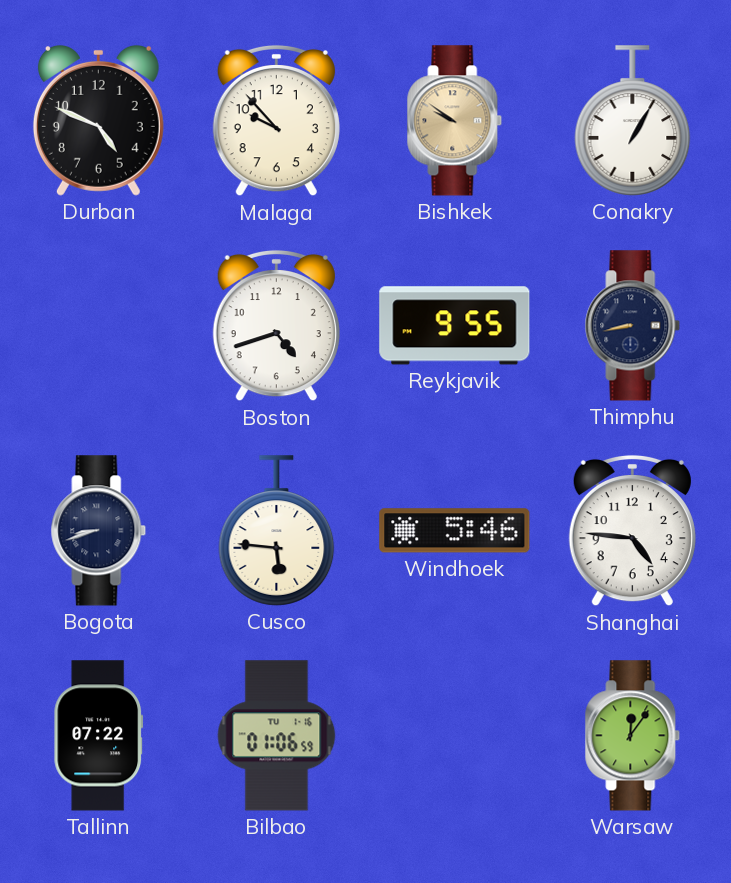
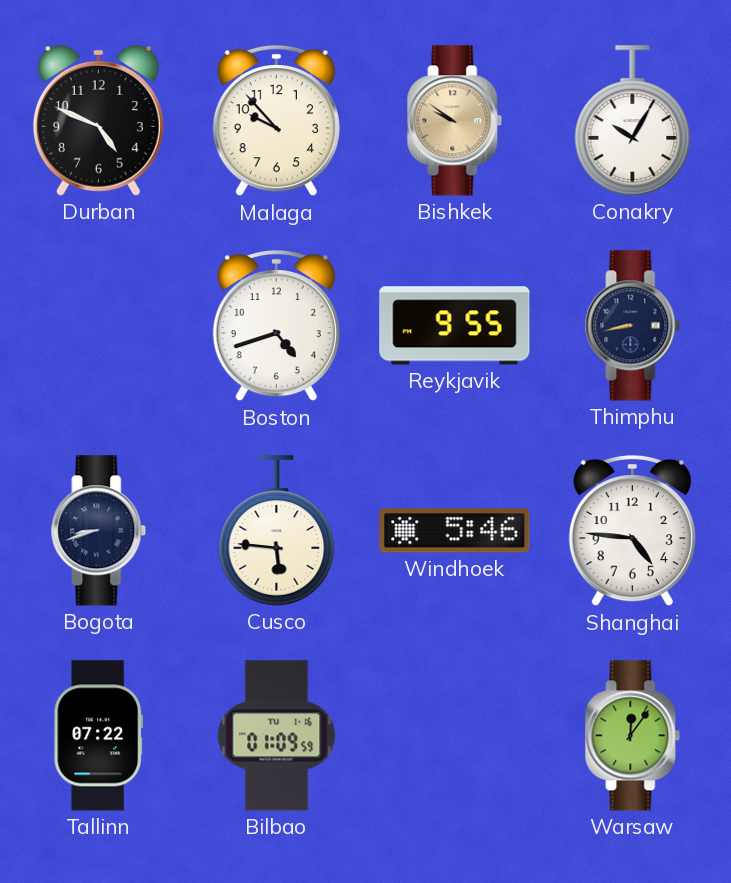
Conakry: 1:05 -> 10:05 (633, 121)
Bilbao: 01:06 -> 01:09 (277, 736)
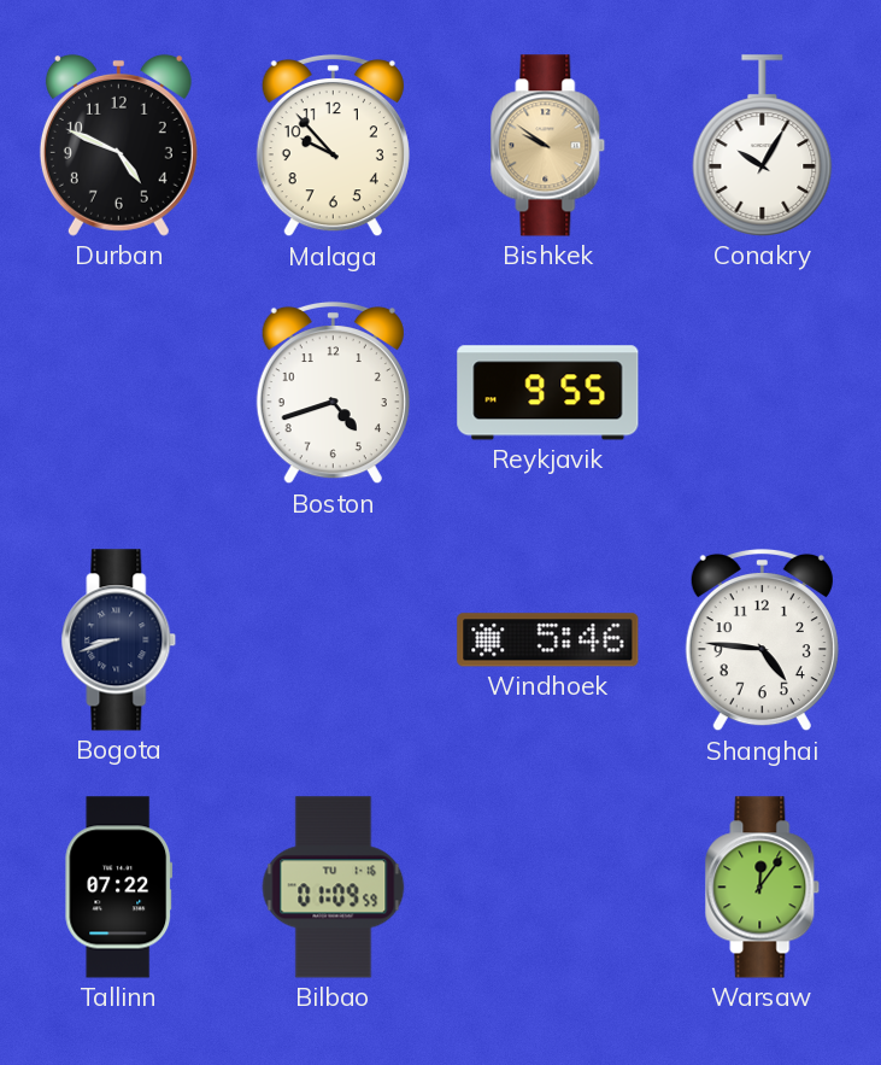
Thimphu: 8:43 -> none (633, 326)
Cusco: 5:46 -> none (277, 531)
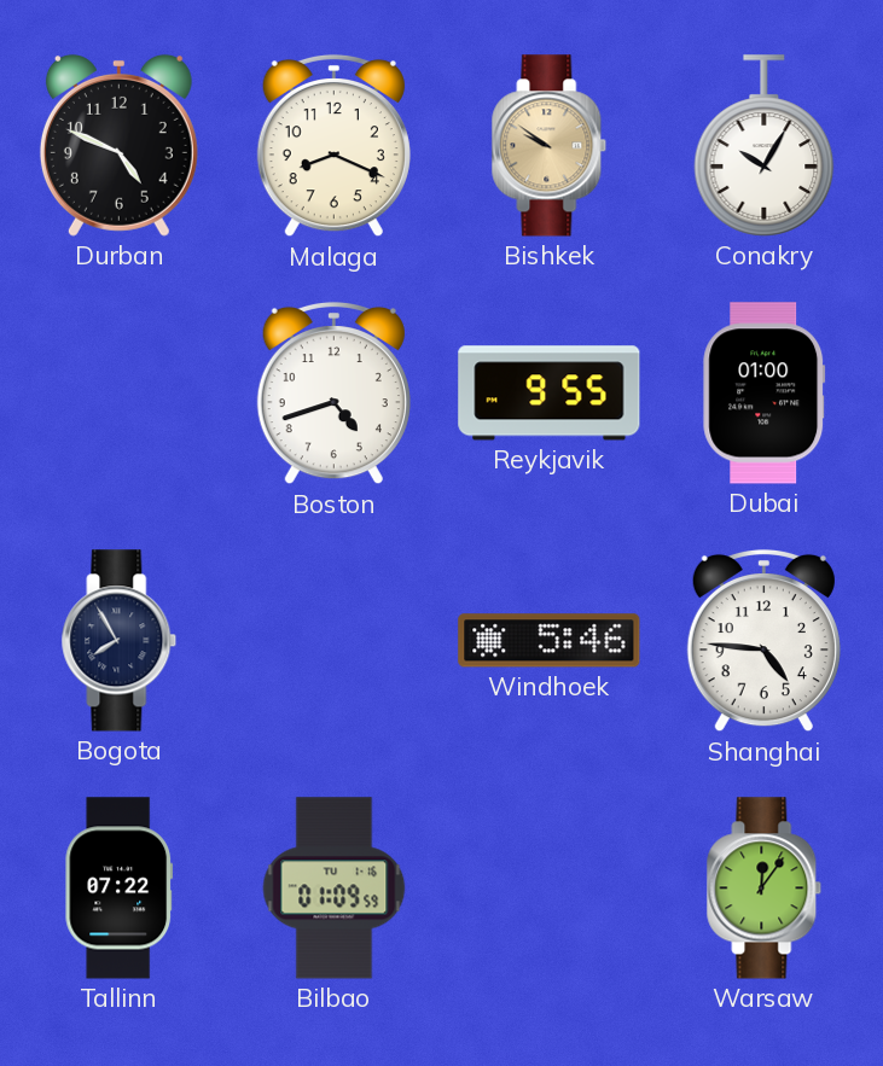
Malaga: 9:53 -> 8:19 (333, 146)
Dubai: none -> 01:00 (765, 394)
Bogota: 8:42 -> 7:55 (120, 641)
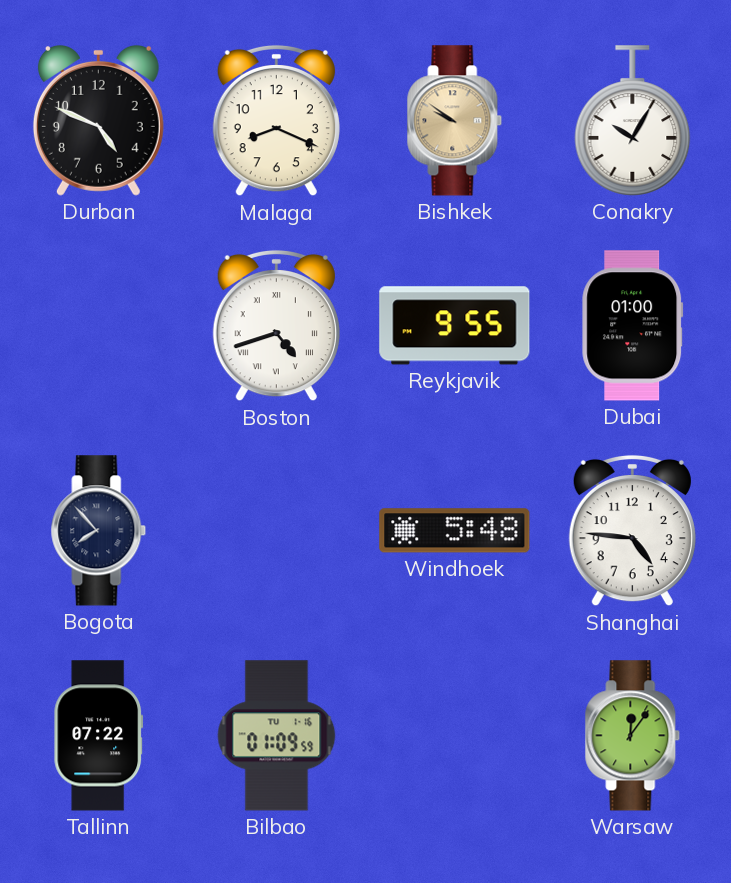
Boston numerals: Arabic -> Roman (276, 326)
Bogota: 7:55 -> 7:53 (99, 531)
Windhoek: 5:46 -> 5:48 (455, 531)
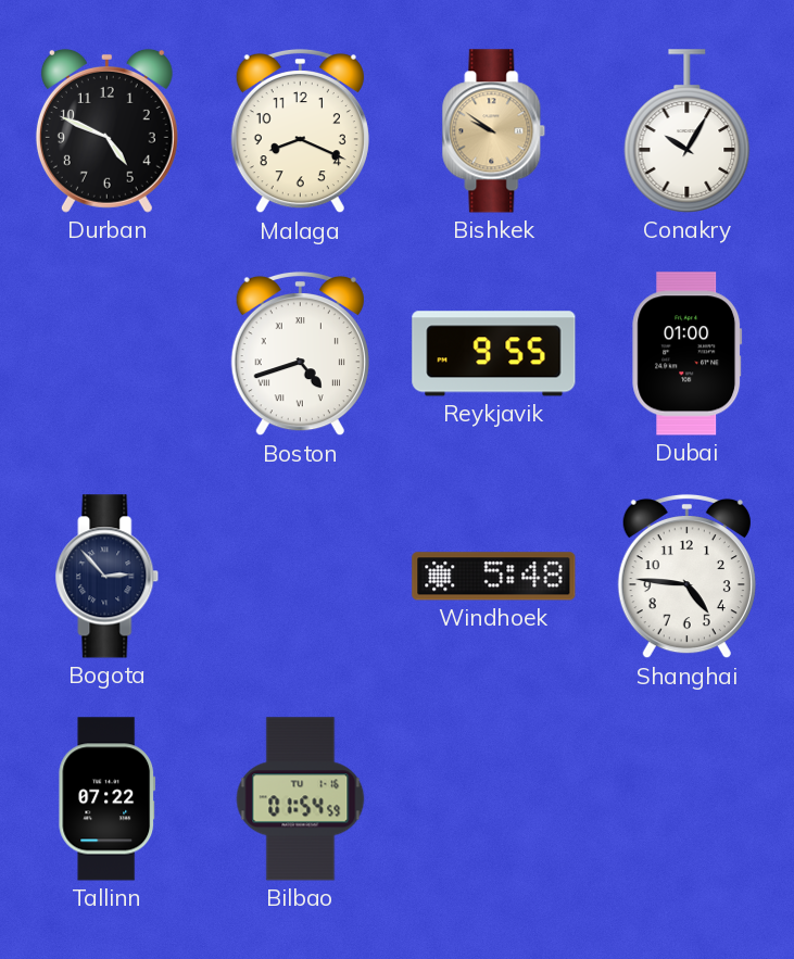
Bogota: 7:53 -> 2:53 (108, 577)
Bilbao: 01:09 -> 01:54 (301, 799)
Warsaw: 12:06 -> none (633, 736)
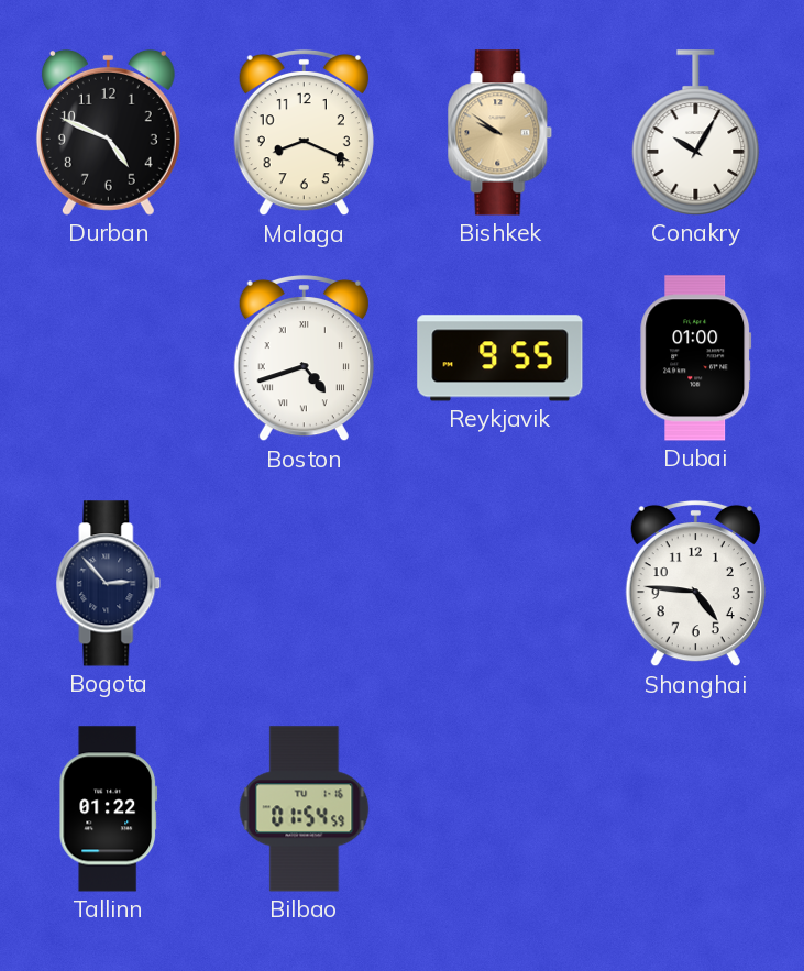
Windhoek: 5:48 -> none (494, 577)
Tallinn: 07:22 -> 01:22 (109, 809)
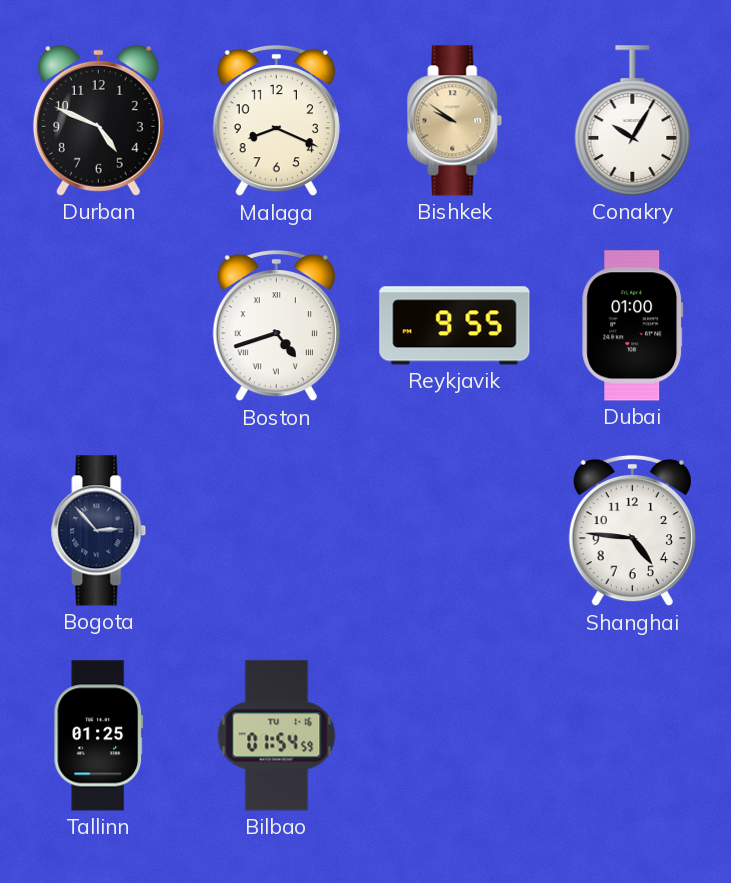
Tallinn: 01:22 -> 01:25 (99, 736)
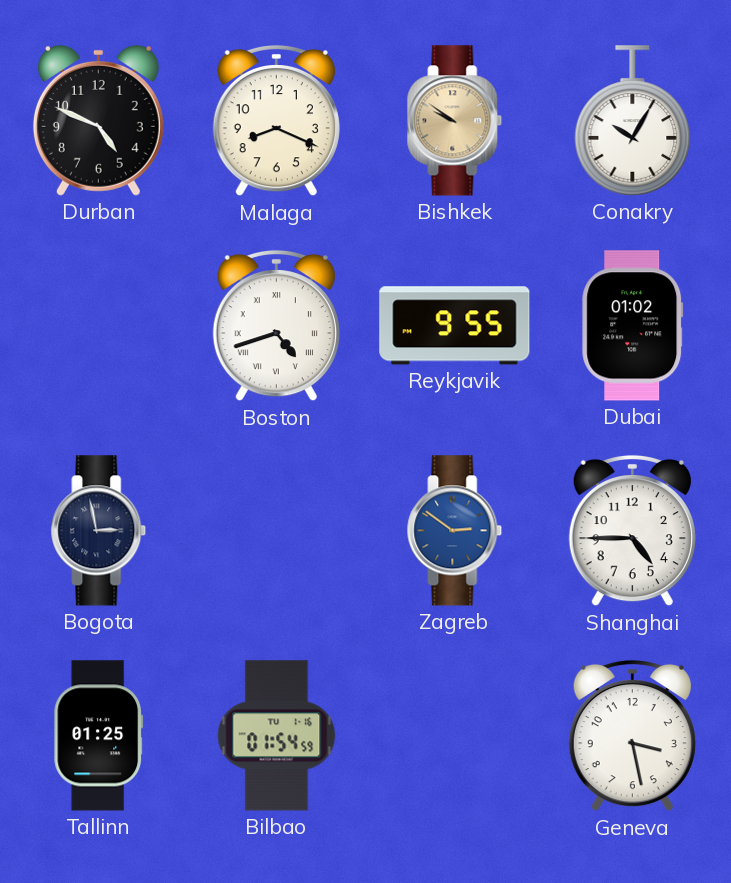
Dubai: 01:00 -> 01:02 (633, 326)
Bogota: 2:53 -> 2:58 (99, 531)
Zagreb: none -> 2:51 (455, 531)
Shanghai: 4:46 -> 4:45 (632, 531)
Geneva: none -> 3:28 (632, 736)
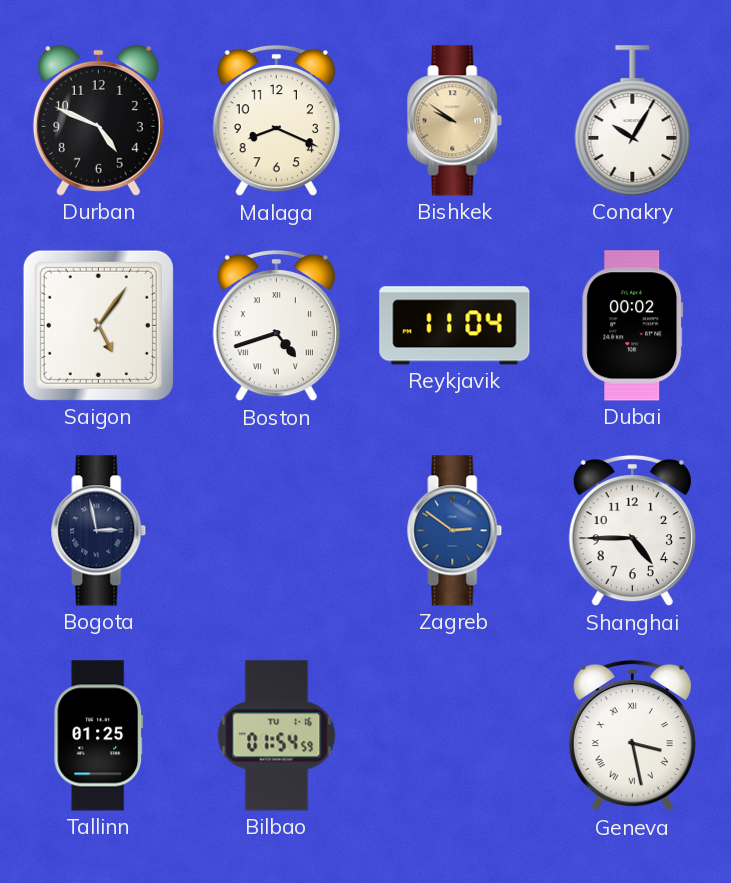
Saigon: none -> 5:06 (98, 325)
Reykjavik: 9:55 -> 11:04 (455, 326)
Dubai: 01:02 -> 00:02 (633, 326)
Geneva numerals: Arabic -> Roman (632, 736)
